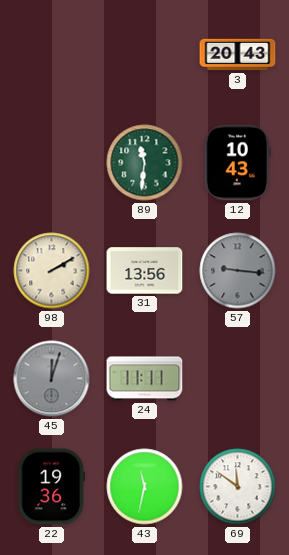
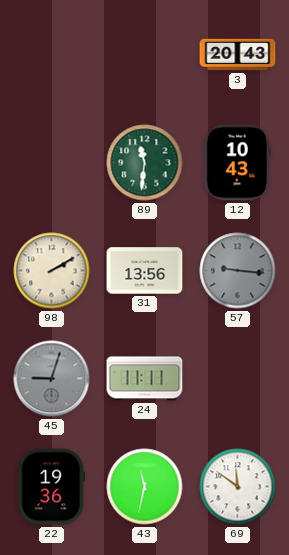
45: 12:03 -> 9:03 (52, 379)
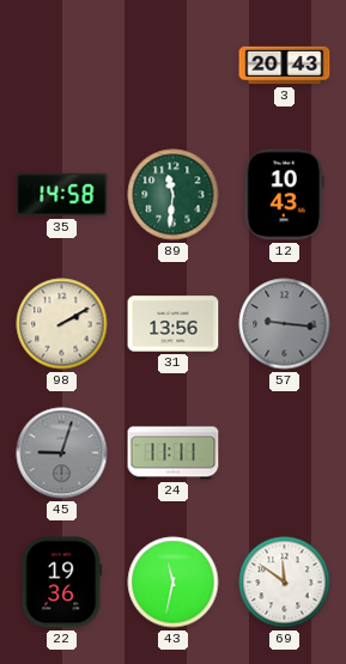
35: none -> 14:58 (62, 195)
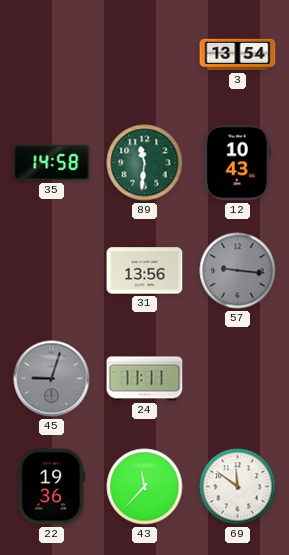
3: 20:43 -> 13:54 (238, 55)
98: 2:10 -> none (62, 324)
43: 11:32 -> 11:37 (145, 487)
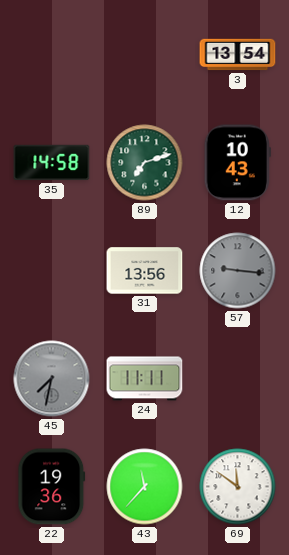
89: 11:31 -> 7:12 (145, 163)
45: 9:03 -> 7:32 (52, 379)
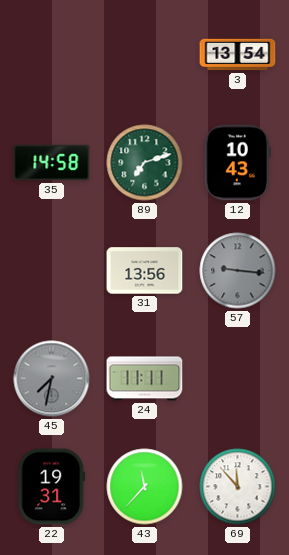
22: 19:36 -> 19:31 (52, 487)
69: 11:51 -> 11:53 (238, 487)
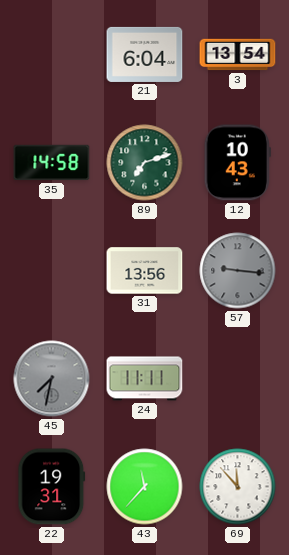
21: none -> 6:04 (145, 54)
